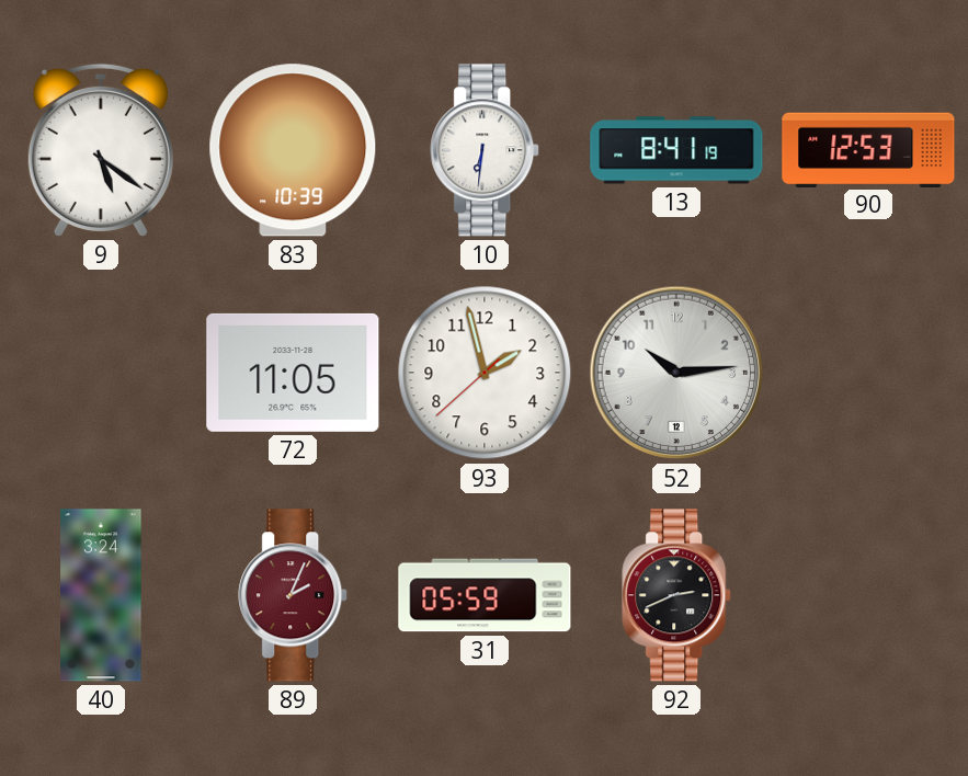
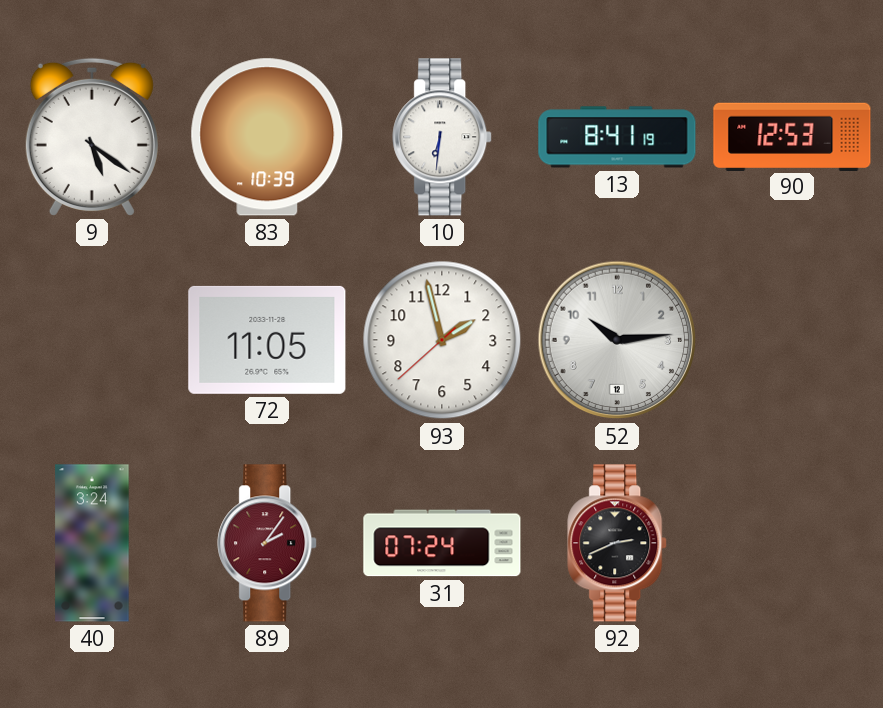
89: 2:04 -> 2:06 (268, 543)
31: 05:59 -> 07:24 (442, 543)
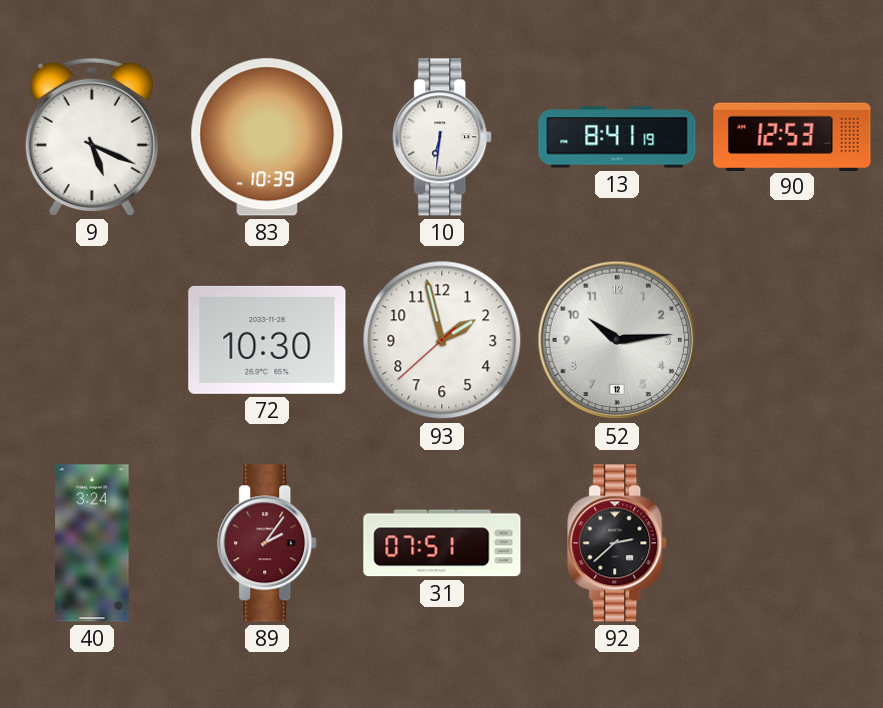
9: 5:21 -> 5:19 (92, 137)
72: 11:05 -> 10:30 (267, 340)
31: 07:24 -> 07:51 (442, 543)
92: 2:41 -> 2:38 (618, 543)
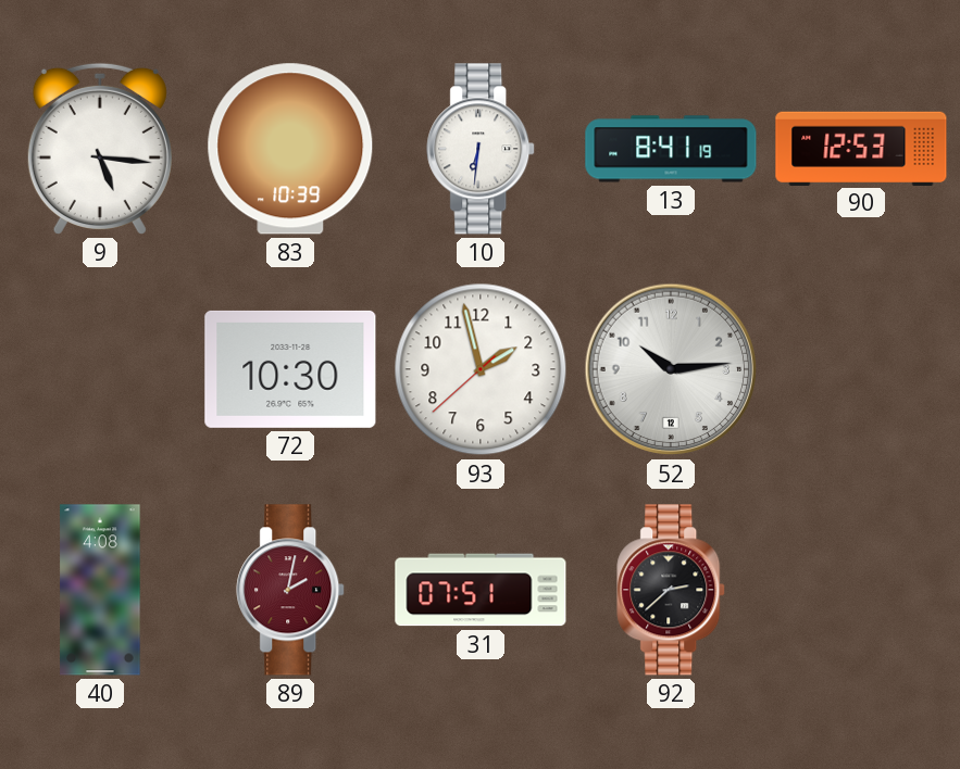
9: 5:19 -> 5:16 (100, 149)
40: 3:24 -> 4:08 (100, 590)
89: 2:06 -> 2:02 (291, 590)
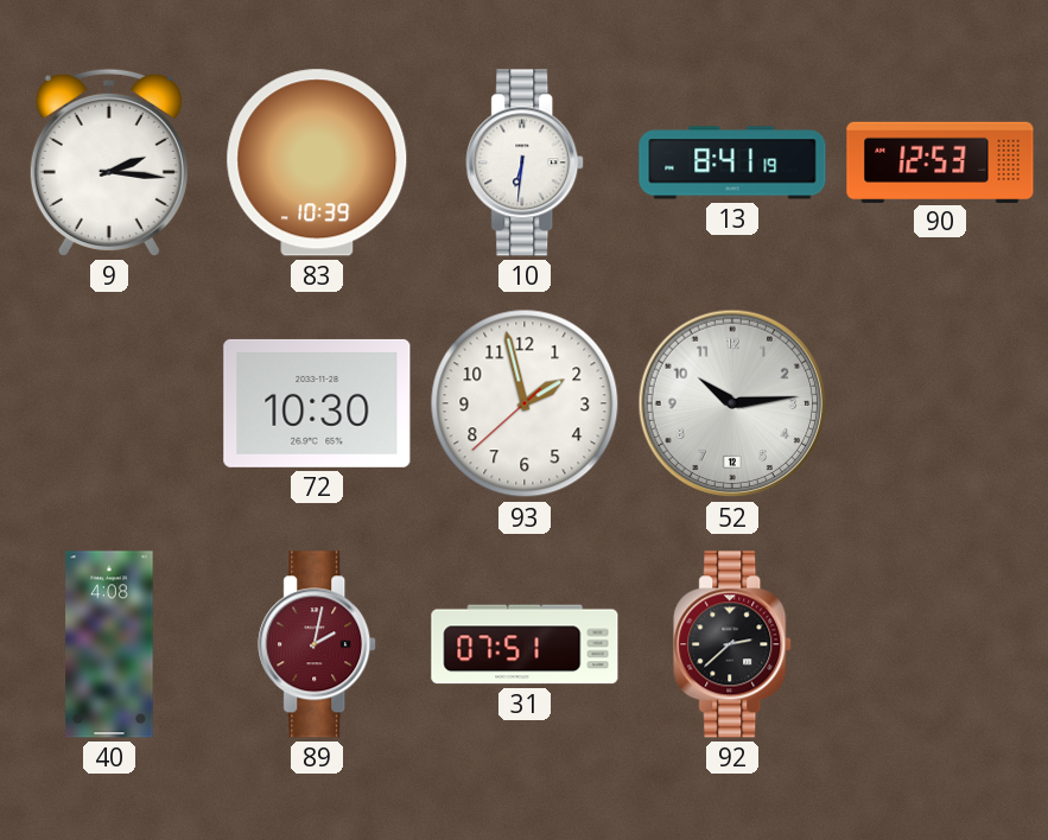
9: 5:16 -> 2:16 (109, 163)
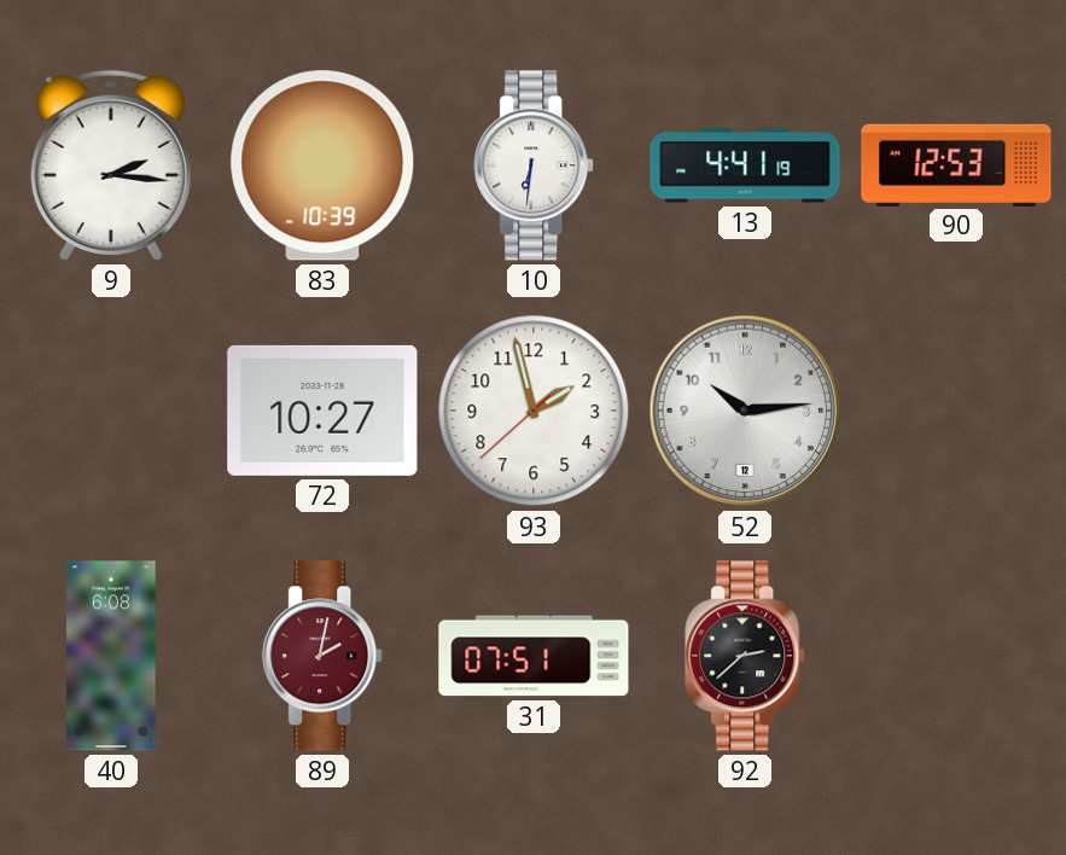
13: 8:41 -> 4:41 (745, 165)
72: 10:30 -> 10:27 (322, 411)
40: 4:08 -> 6:08 (111, 656)
